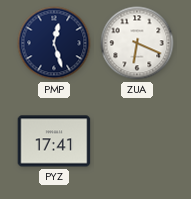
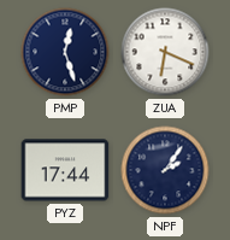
PYZ: 17:41 -> 17:44 (65, 170)
NPF: none -> 2:06 (165, 170)
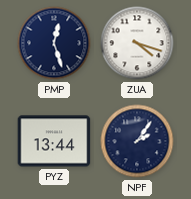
ZUA: 6:19 -> 4:18 (137, 43)
PYZ: 17:44 -> 13:44 (54, 141)
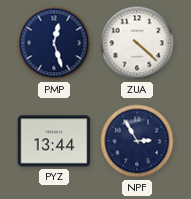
ZUA: 4:18 -> 4:22 (137, 43)
NPF: 2:06 -> 2:55 (137, 141)
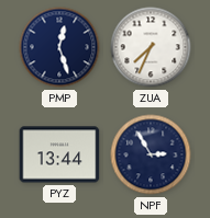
ZUA: 4:22 -> 7:34 (151, 47)
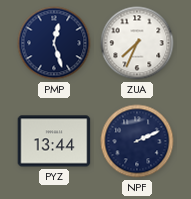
NPF: 2:55 -> 2:11 (137, 141)
